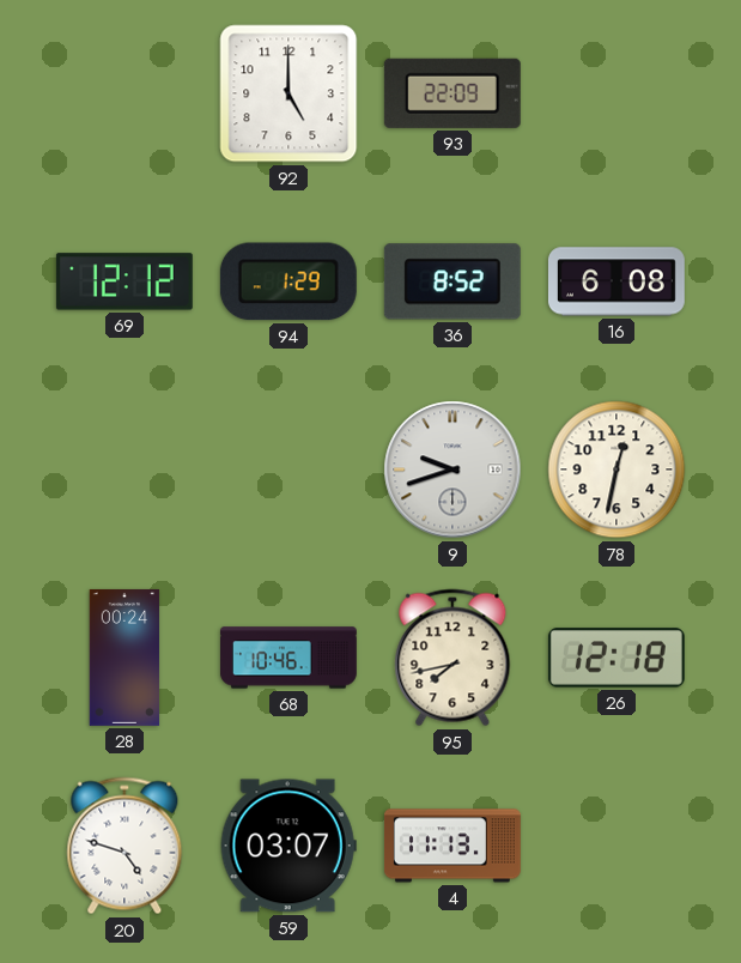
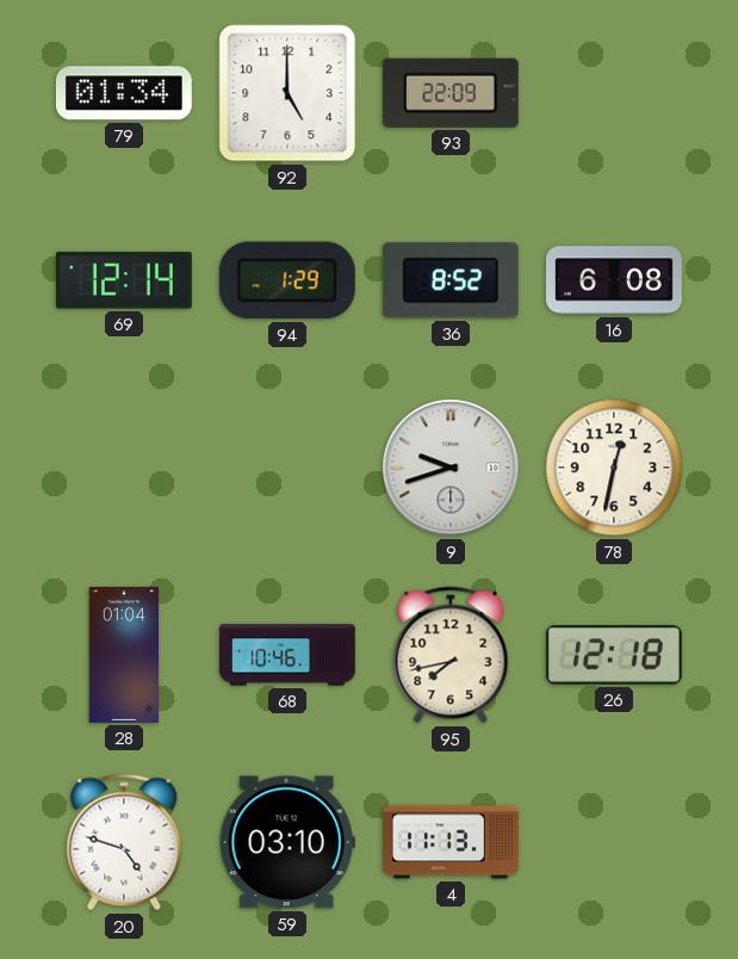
79: none -> 01:34 (124, 93)
69: 12:12 -> 12:14 (124, 280)
28: 00:24 -> 01:04 (124, 655)
59: 03:07 -> 03:10 (287, 842)
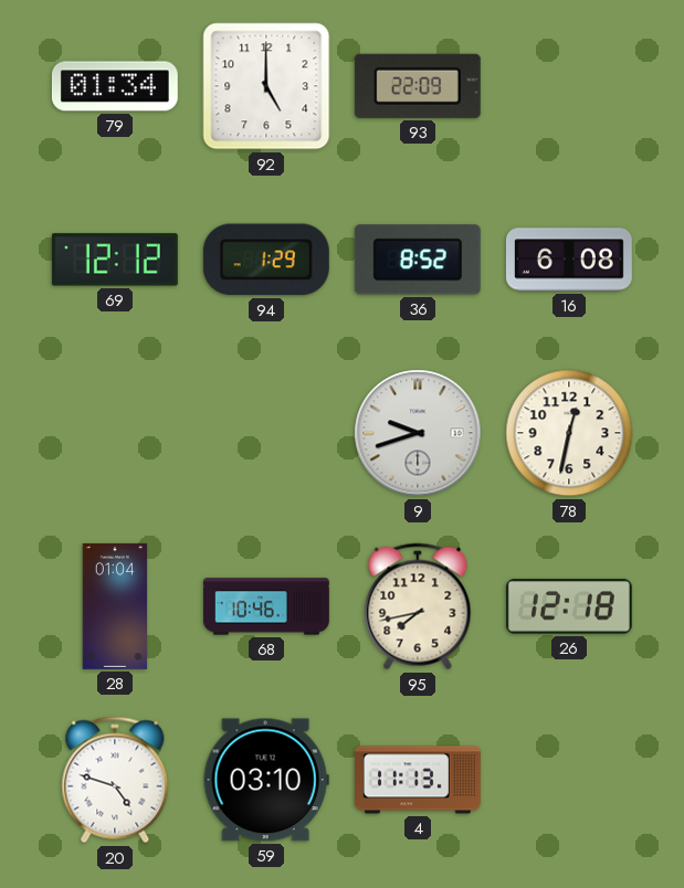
69: 12:14 -> 12:12 (115, 260)
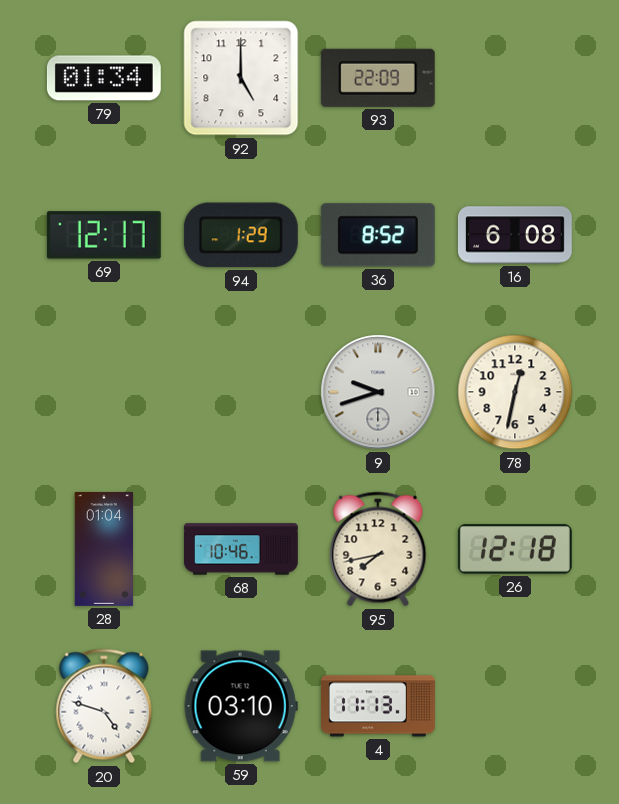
69: 12:12 -> 12:17 (104, 235)
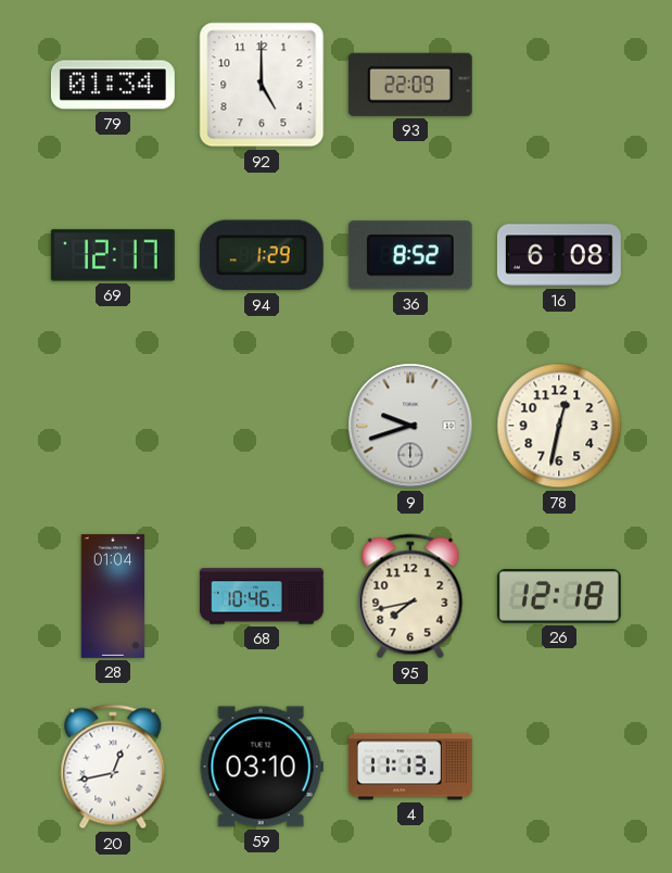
20: 4:48 -> 12:43 (113, 767)
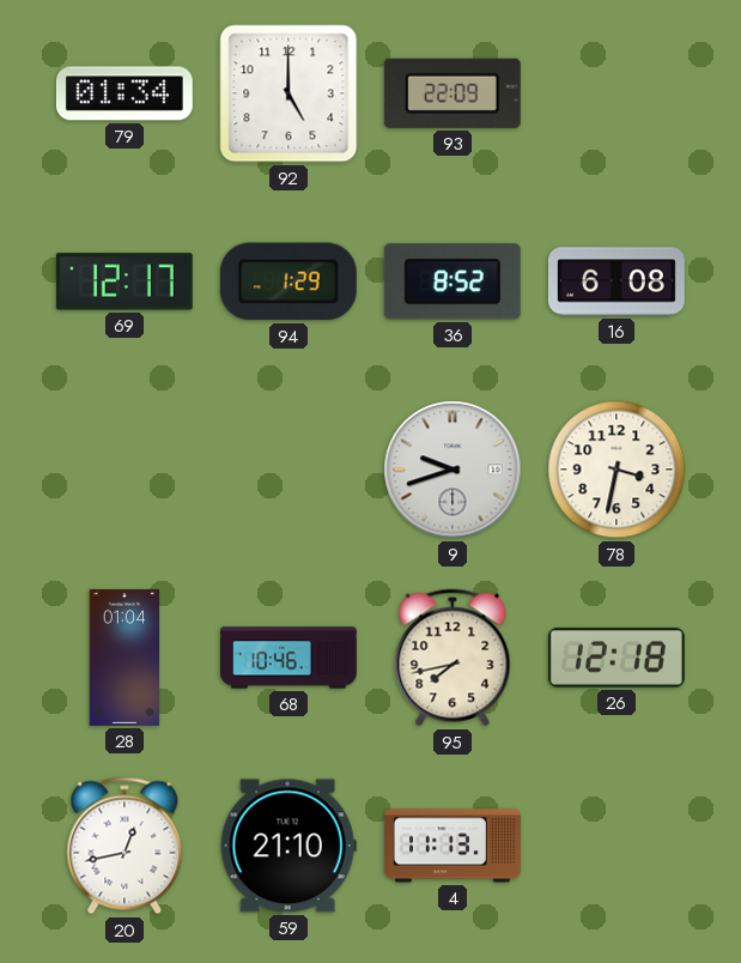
78: 12:32 -> 3:32 (617, 470)
59: 03:10 -> 21:10 (288, 846)
